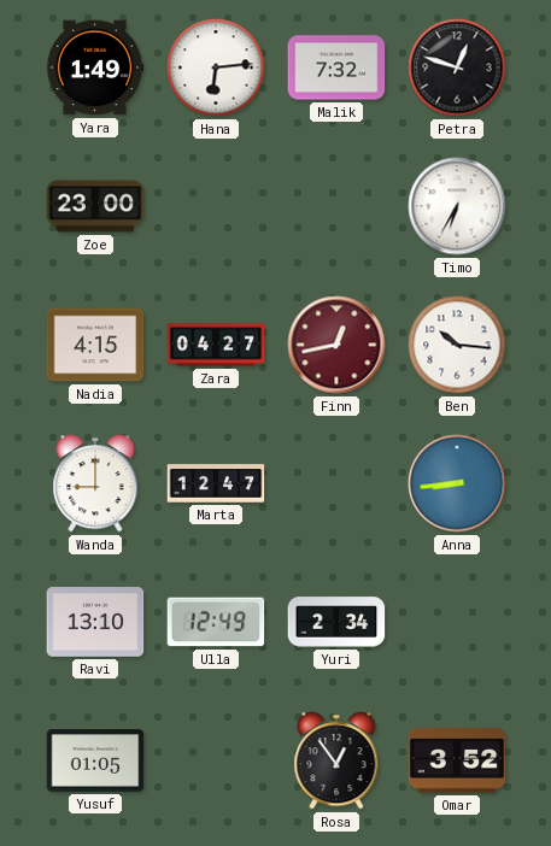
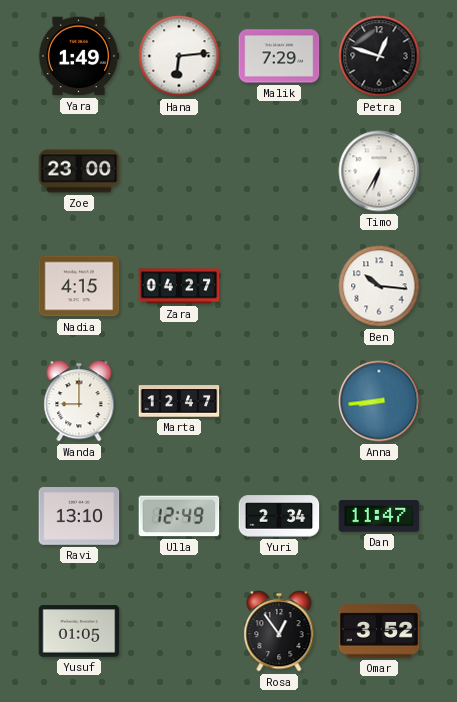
Malik: 7:32 -> 7:29 (279, 56)
Finn: 12:43 -> none (336, 345)
Dan: none -> 11:47 (379, 516)
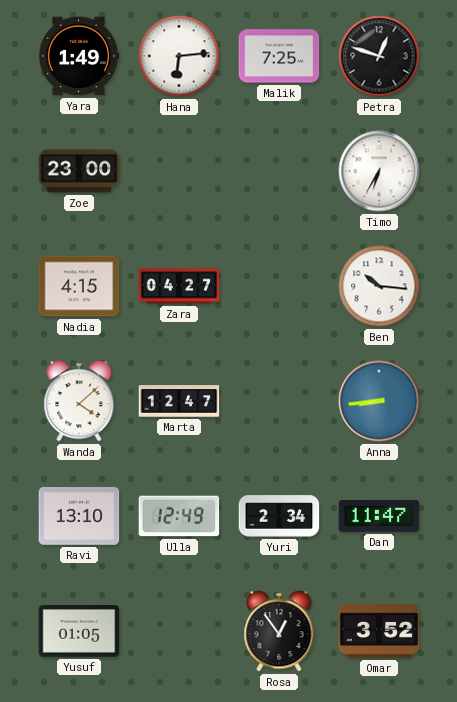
Malik: 7:29 -> 7:25 (279, 56)
Wanda: 9:00 -> 4:08 (79, 401)
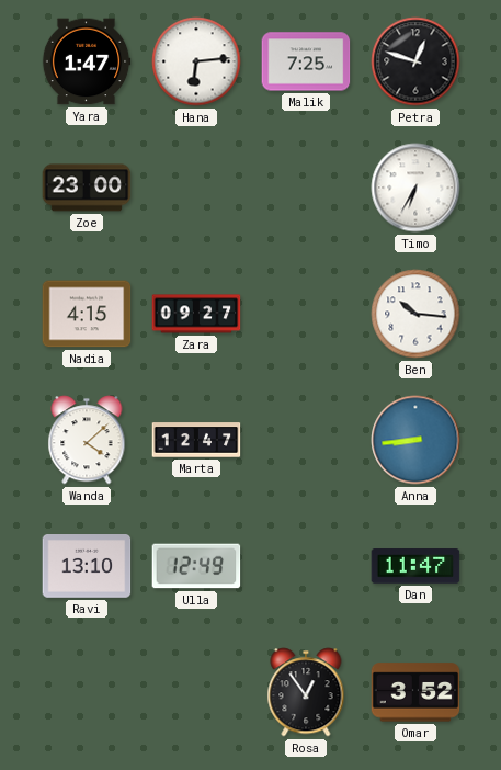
Yara: 1:49 -> 1:47 (87, 61)
Zara: 04:27 -> 09:27 (196, 314)
Yuri: 2:34 -> none (279, 516)
Yusuf: 01:05 -> none (79, 631)
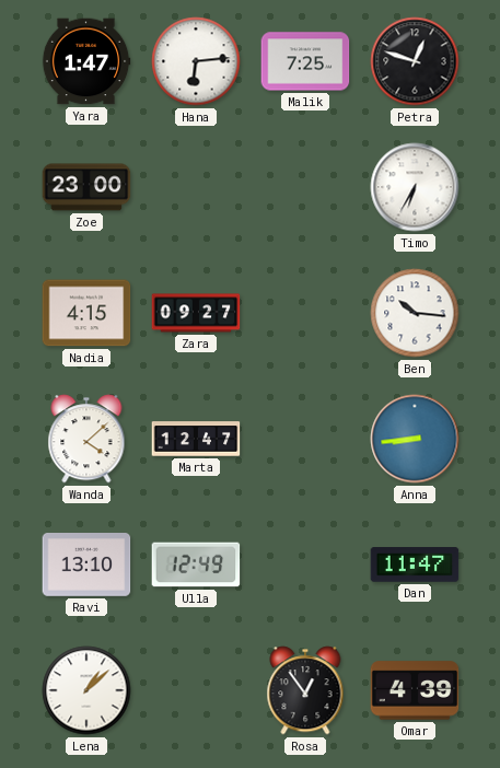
Lena: none -> 1:08 (86, 690)
Omar: 3:52 -> 4:39 (415, 690)
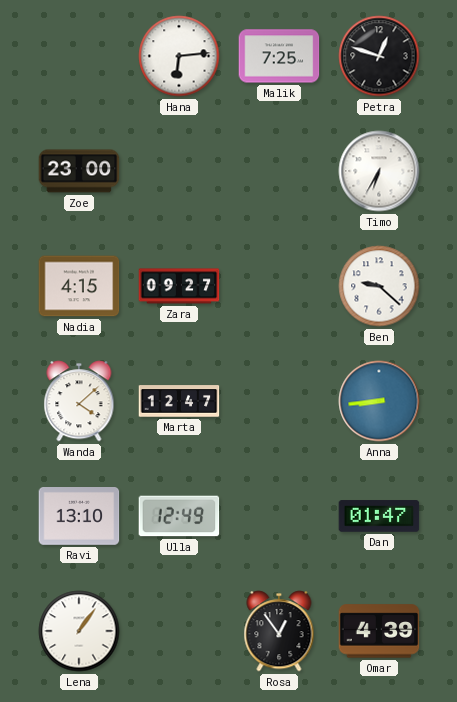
Yara: 1:47 -> none (86, 61)
Ben: 10:16 -> 9:22 (379, 286)
Dan: 11:47 -> 01:47 (379, 516)
Lena: 1:08 -> 1:06 (79, 631)
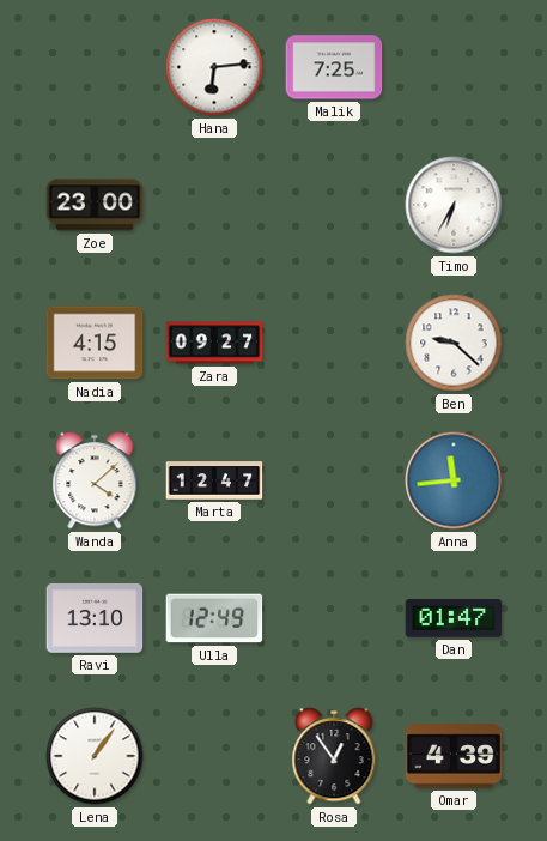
Petra: 12:48 -> none (379, 56)
Anna: 8:44 -> 11:44 (454, 480)
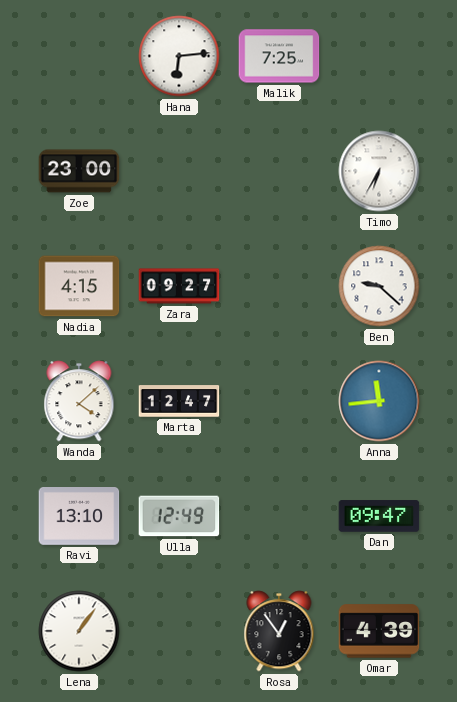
Dan: 01:47 -> 09:47 (379, 516)
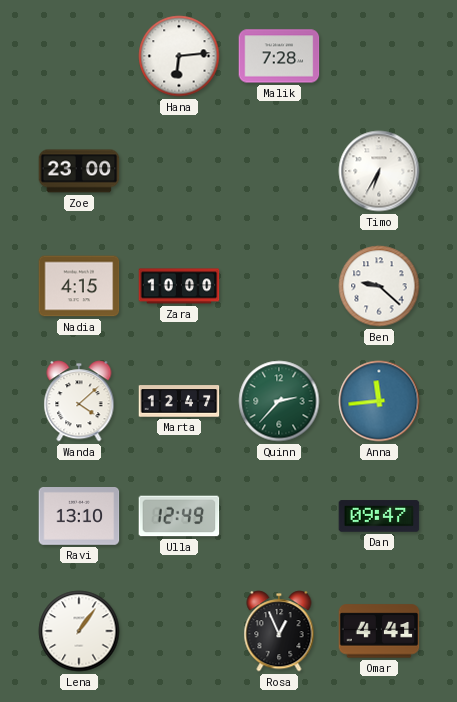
Malik: 7:25 -> 7:28 (279, 56)
Zara: 09:27 -> 10:00 (179, 286)
Quinn: none -> 2:37 (279, 401)
Rosa: 12:54 -> 12:56 (279, 631)
Omar: 4:39 -> 4:41 (379, 631)
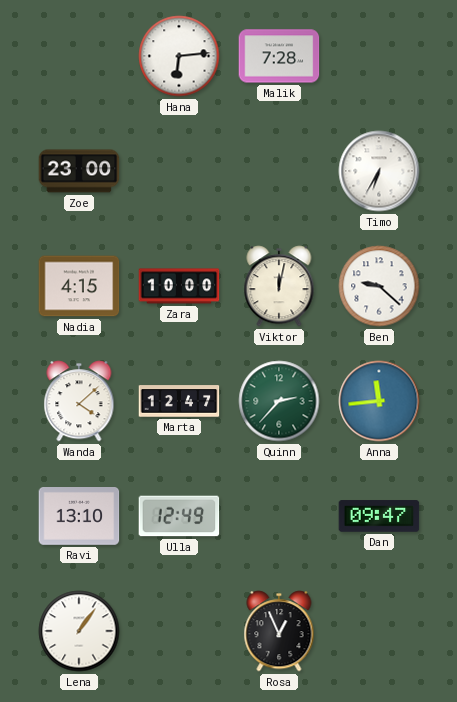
Viktor: none -> 12:02 (279, 286)
Omar: 4:41 -> none (379, 631)
